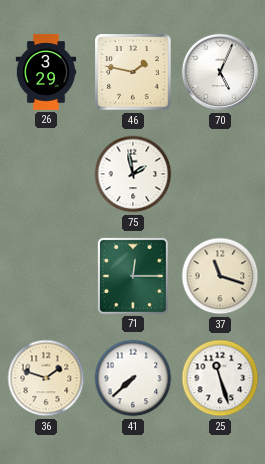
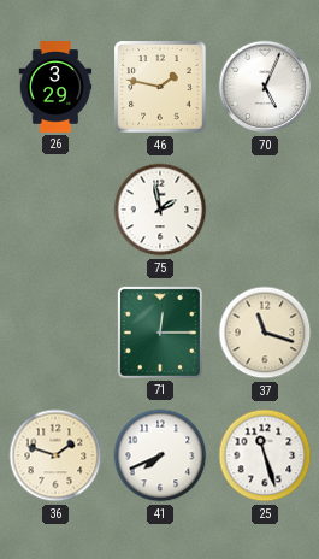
41: 7:38 -> 7:41 (160, 455)
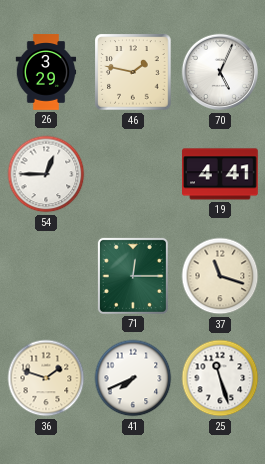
54: none -> 12:45 (46, 174)
75: 1:58 -> none (160, 210)
19: none -> 4:41 (221, 174)
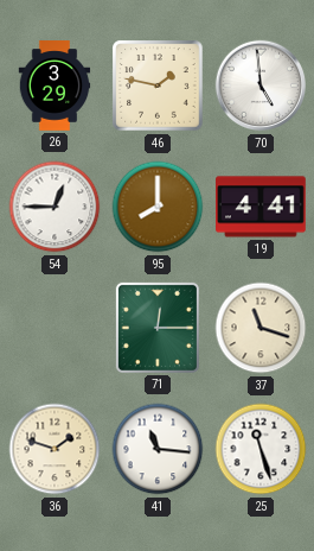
70: 5:04 -> 4:59 (261, 85)
95: none -> 8:00 (158, 207)
41: 7:41 -> 11:16 (158, 449)
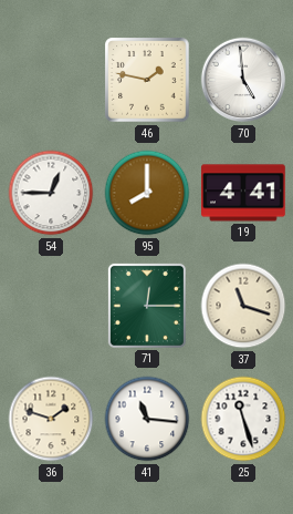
26: 3:29 -> none (55, 85)
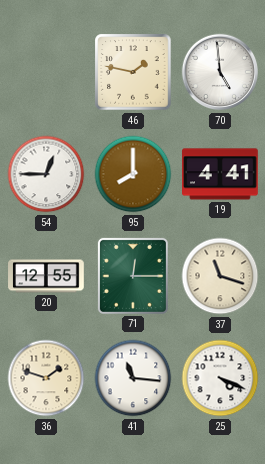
20: none -> 12:55 (46, 276)
25: 11:27 -> 4:19 (220, 378)
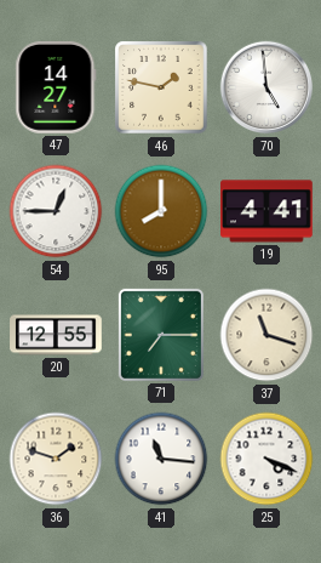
47: none -> 14:27 (56, 89)
71: 12:15 -> 7:15 (161, 335)
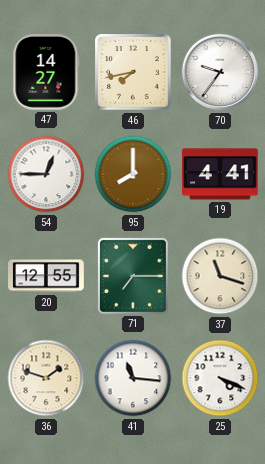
46: 1:47 -> 7:43 (133, 72)
70: 4:59 -> 9:36 (220, 72)
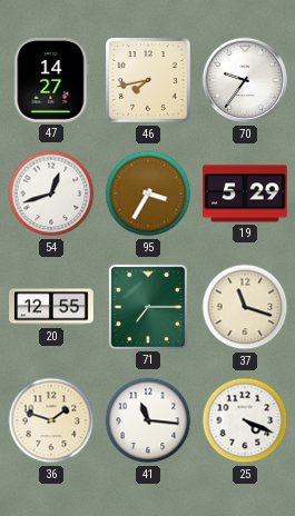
54: 12:45 -> 12:42 (51, 193)
95: 8:00 -> 3:35 (148, 193)
19: 4:41 -> 5:29 (246, 193)
